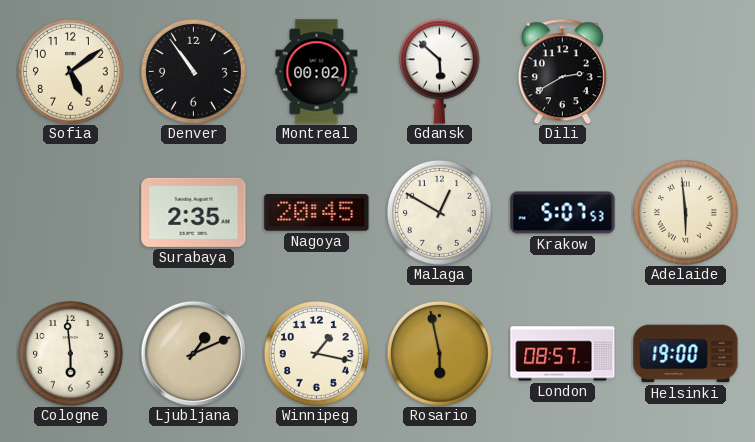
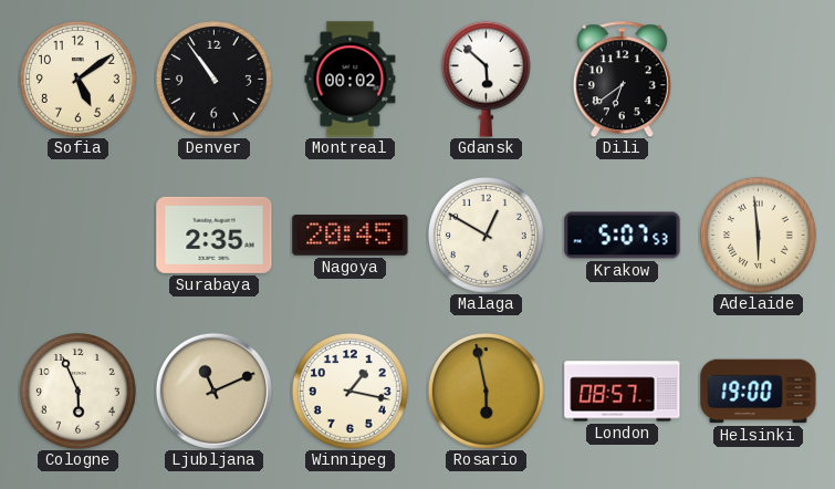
Dili: 2:40 -> 6:39 (622, 79)
Cologne: 5:59 -> 5:56 (79, 392)
Ljubljana: 1:11 -> 11:11 (213, 391)
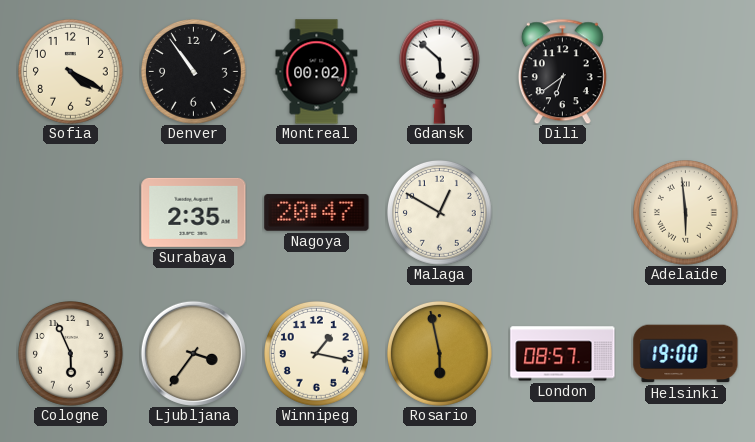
Sofia: 5:09 -> 4:20 (71, 72)
Nagoya: 20:45 -> 20:47 (317, 213)
Krakow: 5:07 -> none (623, 236)
Ljubljana: 11:11 -> 3:36 (193, 353)
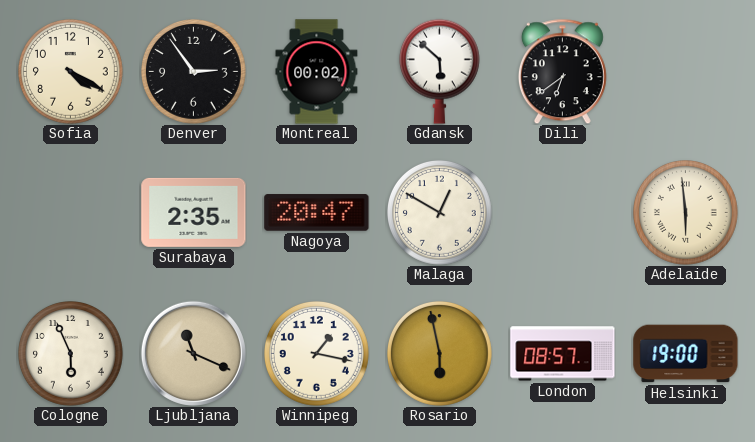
Denver: 10:54 -> 2:54 (194, 72)
Ljubljana: 3:36 -> 11:19 (193, 353)
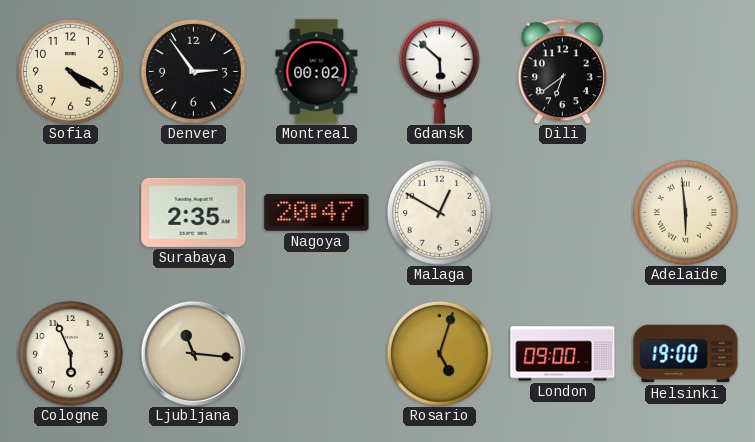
Ljubljana: 11:19 -> 11:16 (193, 353)
Winnipeg: 1:17 -> none (317, 354)
Rosario: 5:58 -> 5:03 (440, 354)
London: 08:57 -> 09:00 (563, 354)
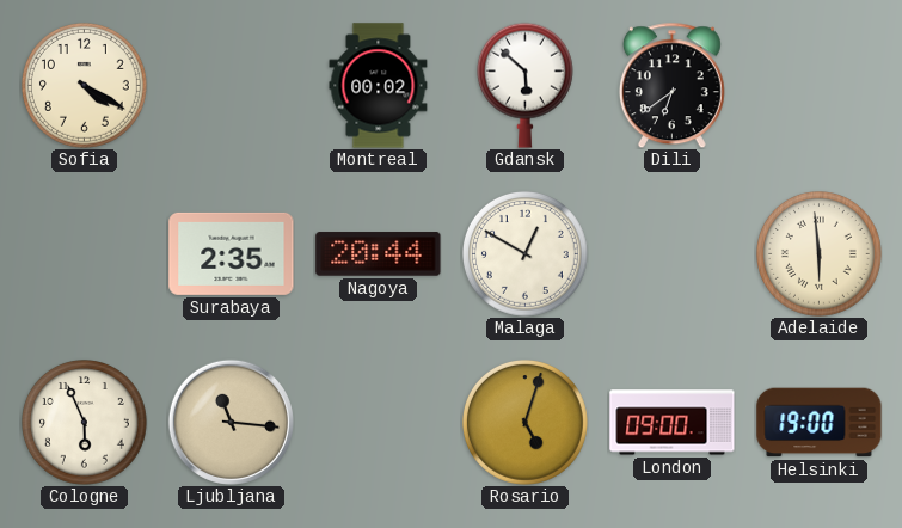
Denver: 2:54 -> none (194, 72)
Nagoya: 20:47 -> 20:44 (379, 254)
